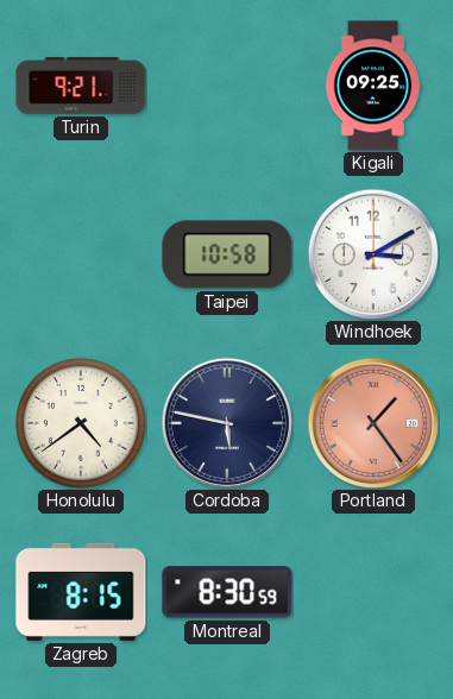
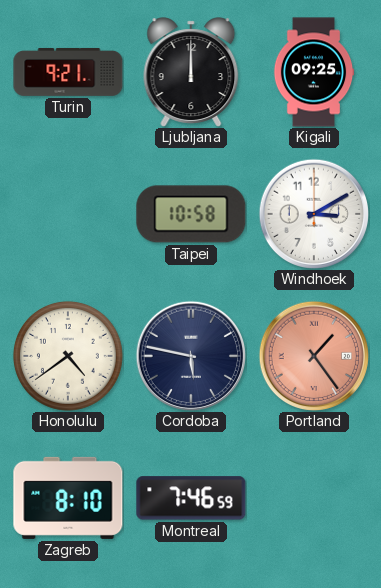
Ljubljana: none -> 12:00 (191, 72)
Zagreb: 8:15 -> 8:10 (68, 498)
Montreal: 8:30 -> 7:46 (191, 498)
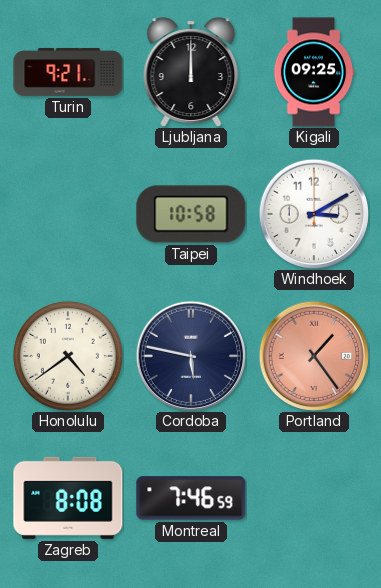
Zagreb: 8:10 -> 8:08 (68, 498)
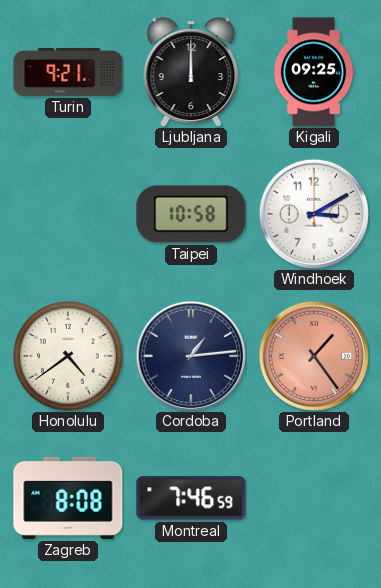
Cordoba: 5:47 -> 1:14 (190, 355)
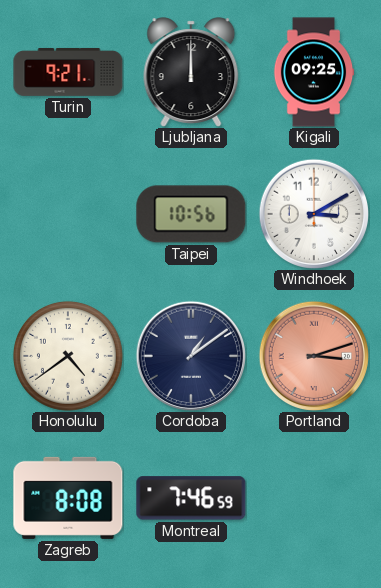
Taipei: 10:58 -> 10:56 (191, 214)
Cordoba: 1:14 -> 1:09 (190, 355)
Portland: 1:24 -> 3:12 (313, 355)
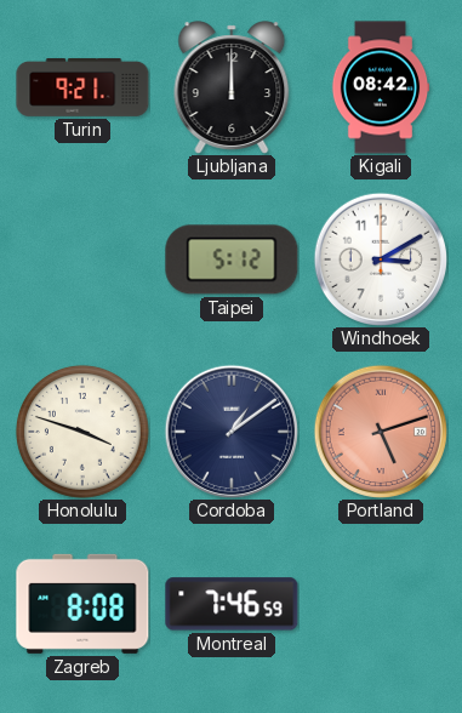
Kigali: 09:25 -> 08:42 (381, 87)
Taipei: 10:56 -> 5:12 (232, 259)
Honolulu: 4:39 -> 3:48 (82, 432)
Portland: 3:12 -> 5:12 (380, 430)
